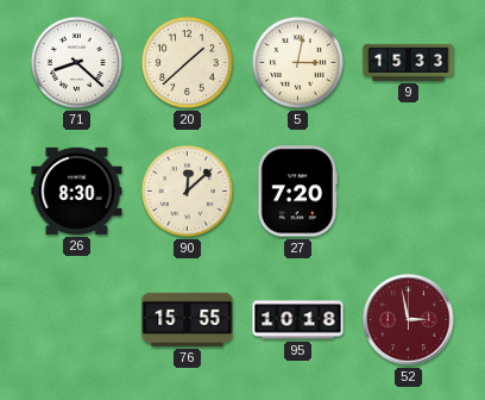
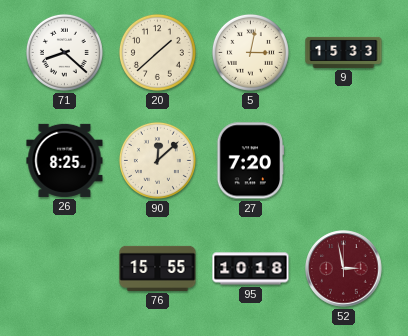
26: 8:30 -> 8:25 (65, 160)
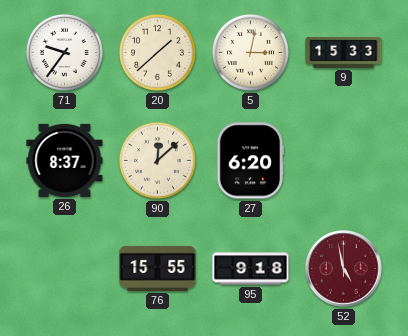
71: 8:22 -> 9:36 (64, 52)
26: 8:25 -> 8:37 (65, 160)
27: 7:20 -> 6:20 (250, 161)
95: 10:18 -> 9:18 (251, 269)
52: 2:58 -> 4:58 (344, 269)
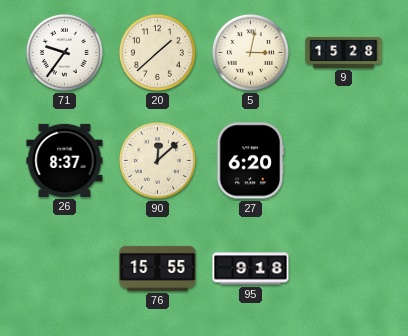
9: 15:33 -> 15:28 (344, 52)
52: 4:58 -> none (344, 269)
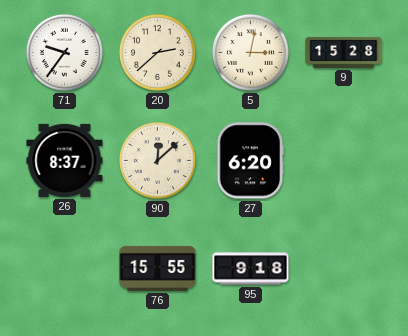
20: 1:38 -> 2:38 (157, 52)
